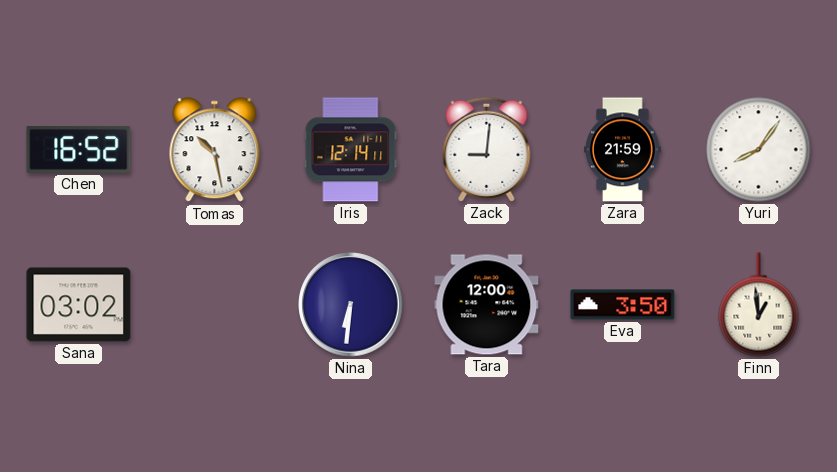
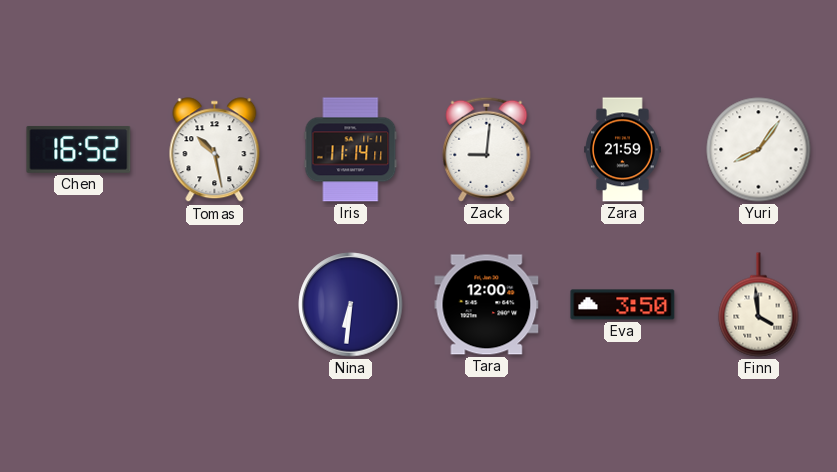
Iris: 12:14 -> 11:14 (351, 150)
Sana: 03:02 -> none (79, 305)
Finn: 12:59 -> 3:59 (759, 305)
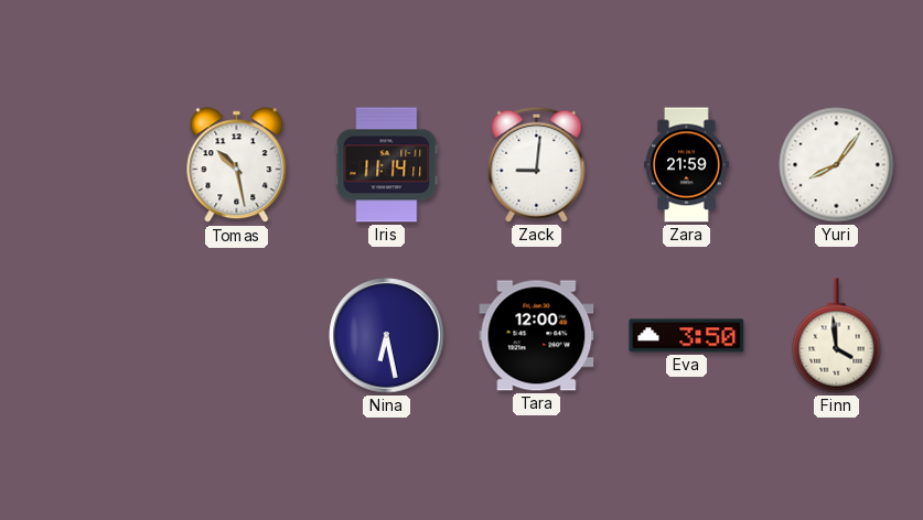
Chen: 16:52 -> none (79, 149)
Nina: 6:31 -> 6:28 (387, 336)
